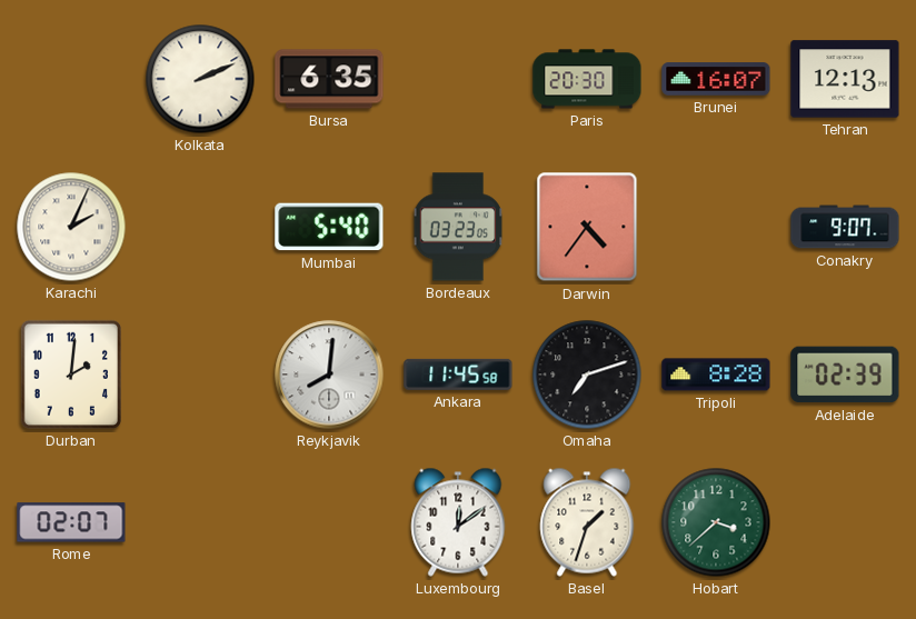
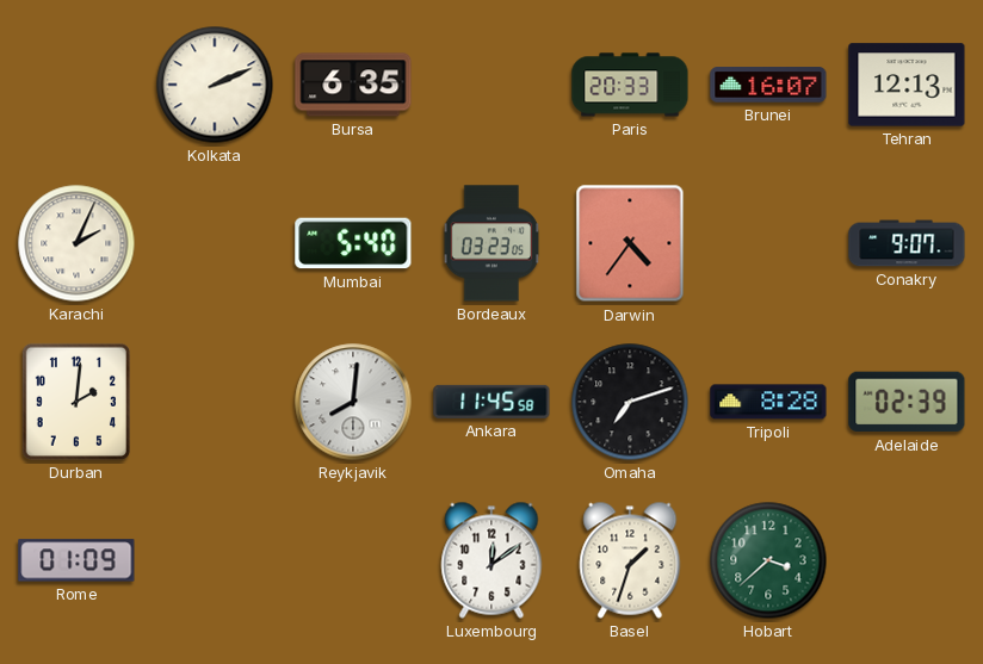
Paris: 20:30 -> 20:33 (630, 85)
Rome: 02:07 -> 01:09 (76, 560)
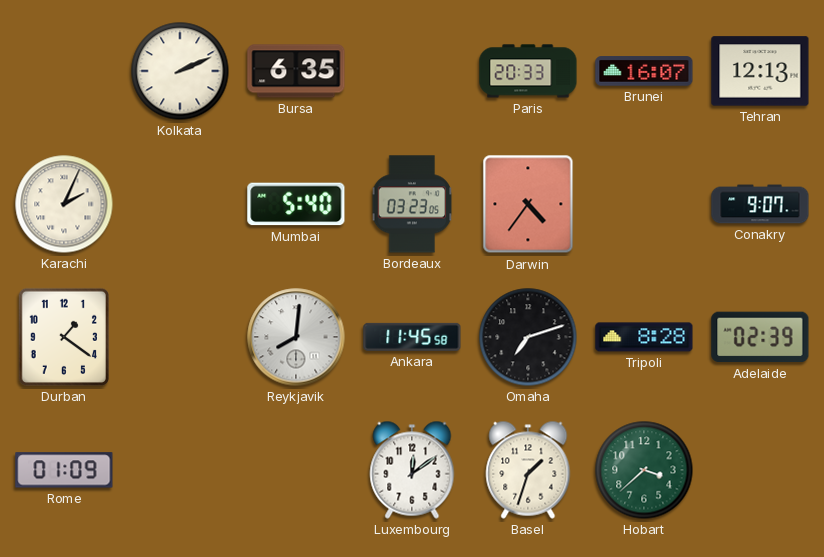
Durban: 2:01 -> 1:21 (64, 337)
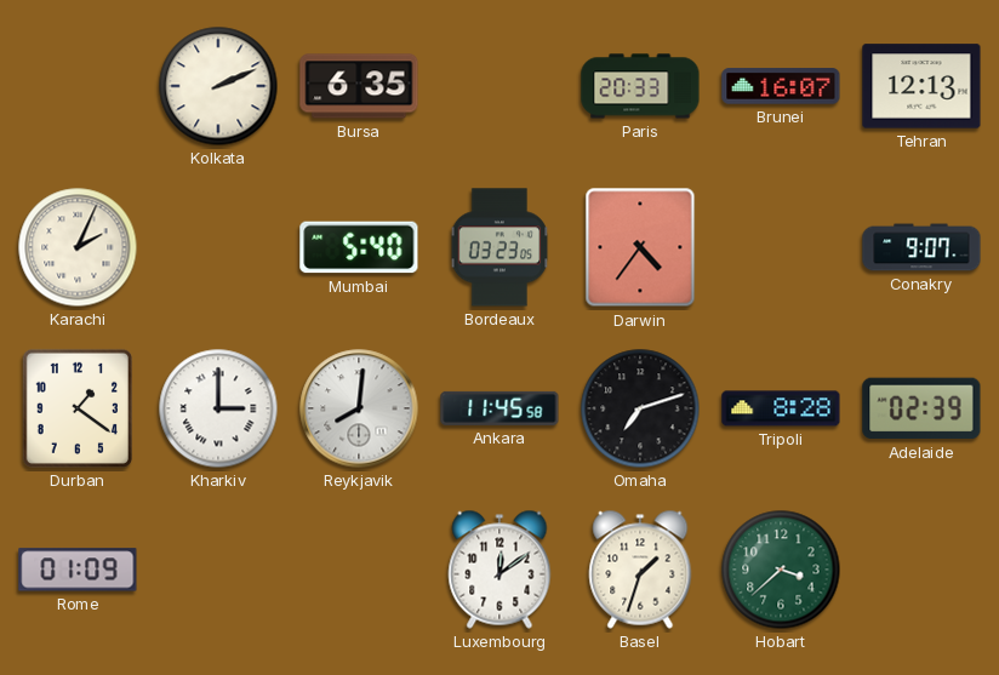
Kharkiv: none -> 3:00 (218, 408)
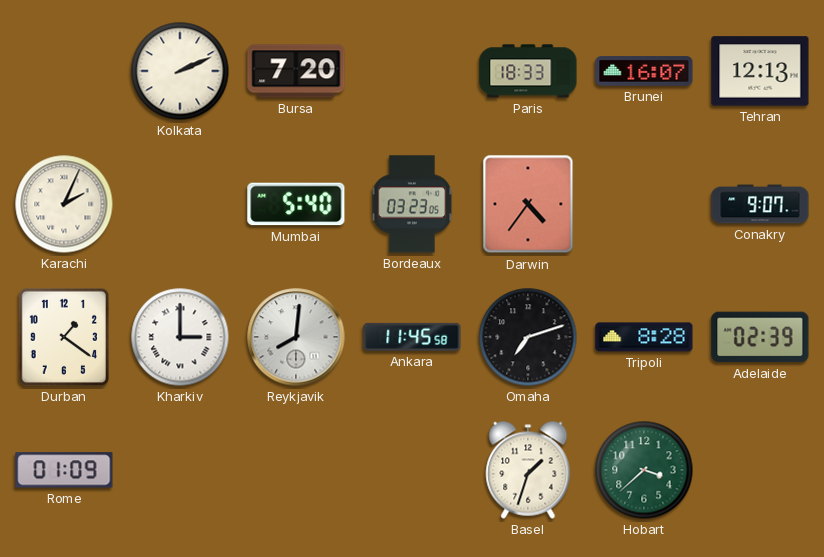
Bursa: 6:35 -> 7:20 (296, 71)
Paris: 20:33 -> 18:33 (528, 71)
Luxembourg: 12:09 -> none (499, 570)
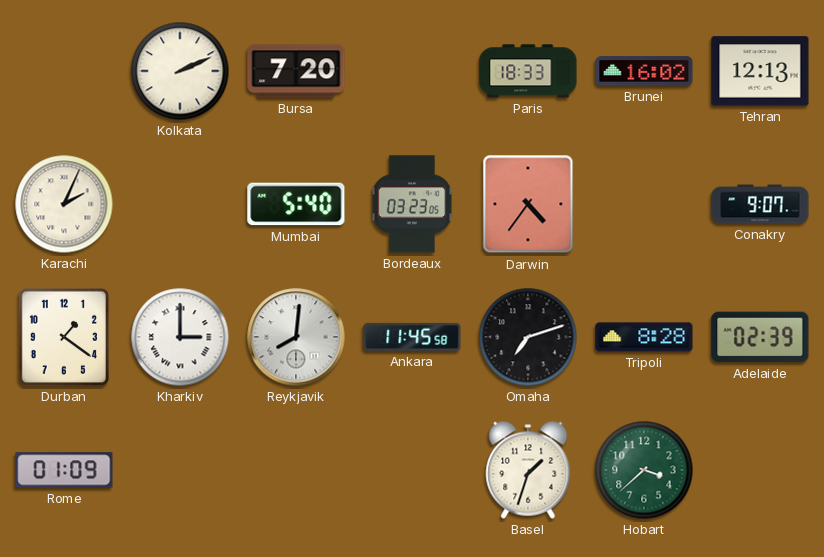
Brunei: 16:07 -> 16:02 (644, 71)
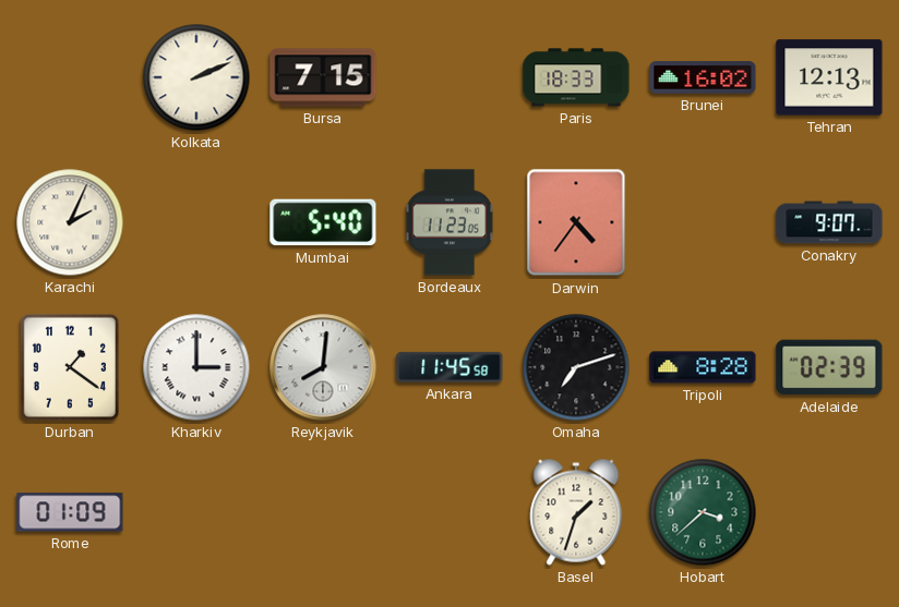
Bursa: 7:20 -> 7:15 (323, 77)
Bordeaux: 03:23 -> 11:23 (449, 222)
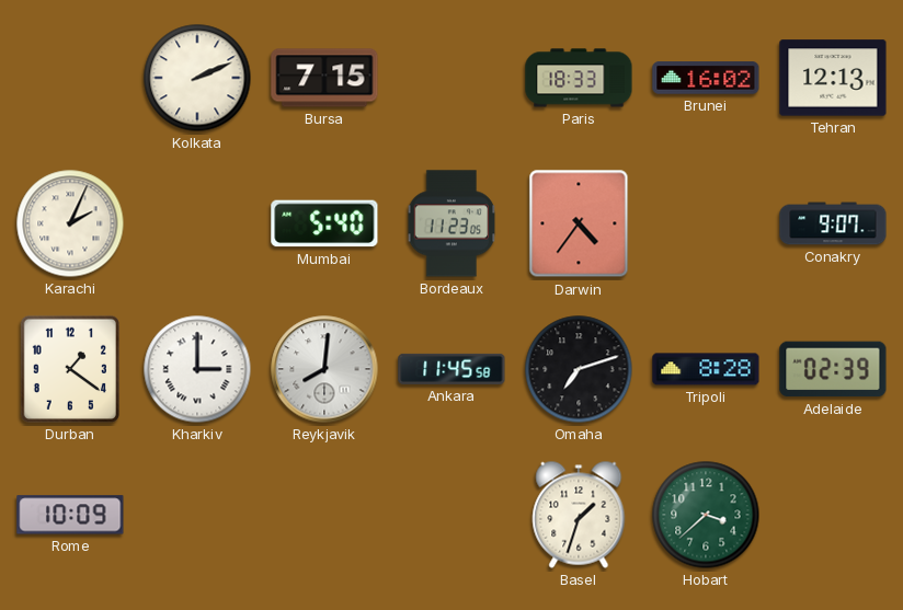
Rome: 01:09 -> 10:09 (70, 515)
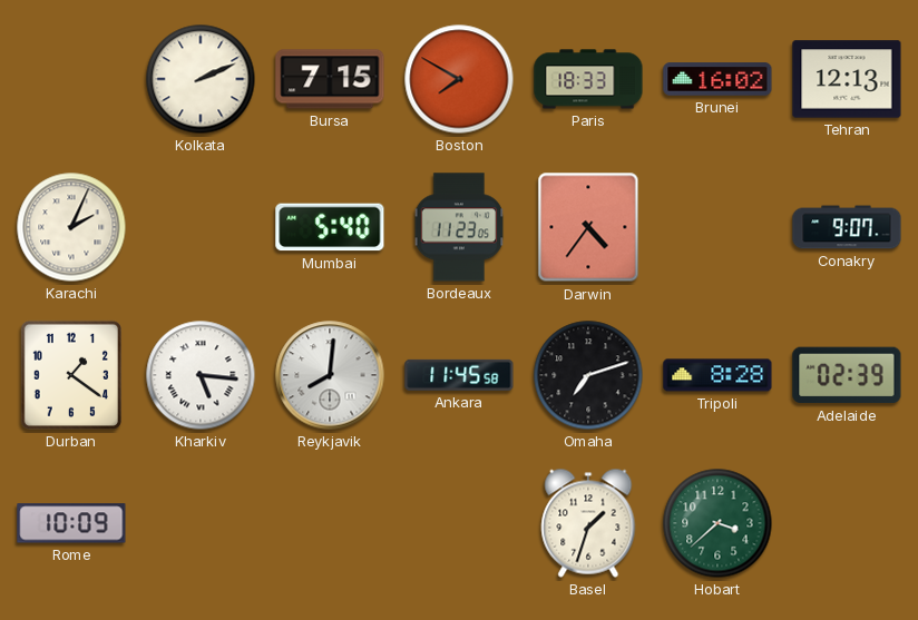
Boston: none -> 7:50 (459, 79)
Kharkiv: 3:00 -> 5:16 (201, 375)
